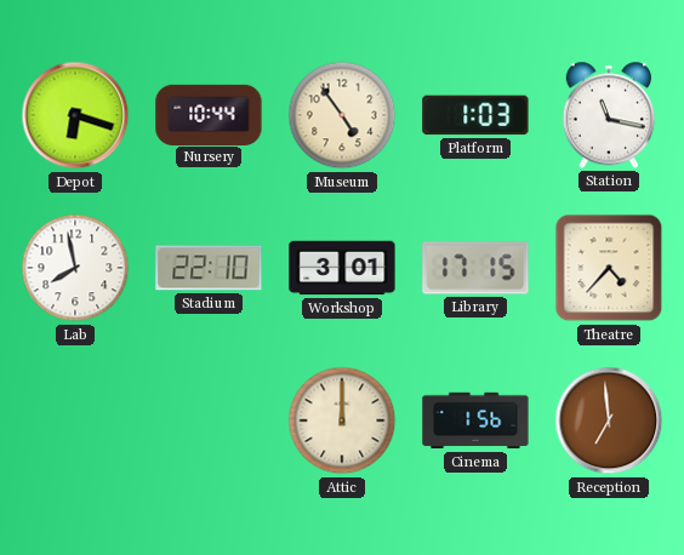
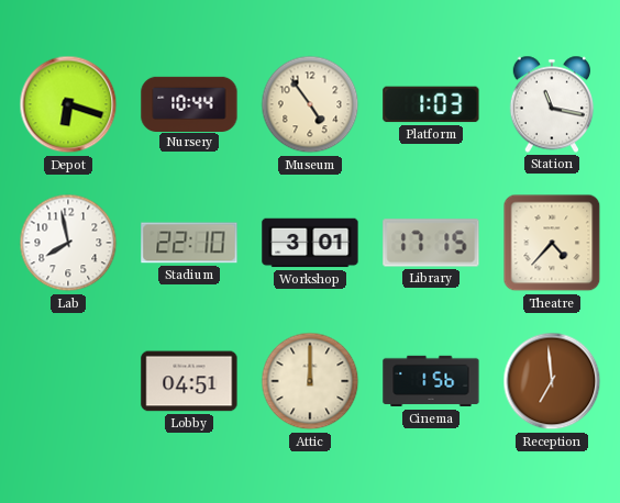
Lobby: none -> 04:51 (189, 381)
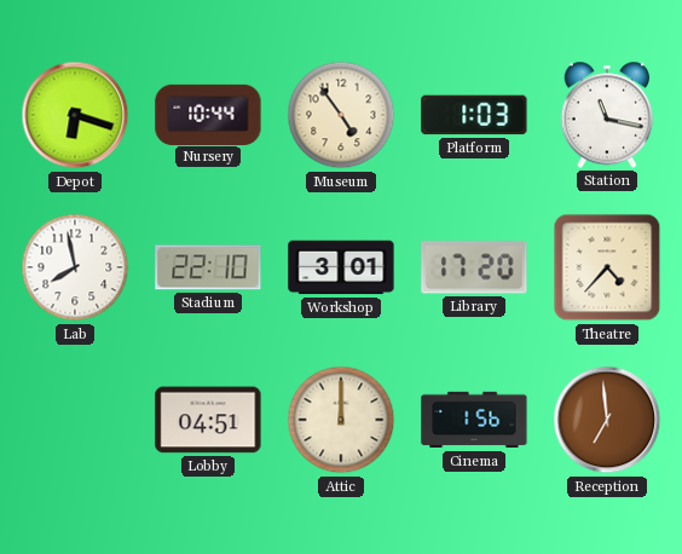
Library: 17:15 -> 17:20 (474, 267)
